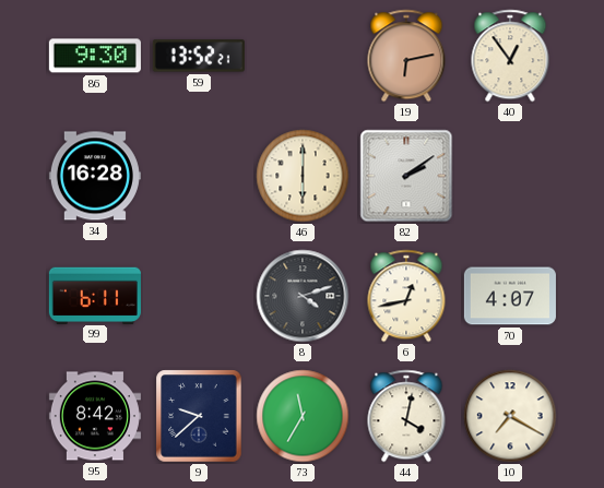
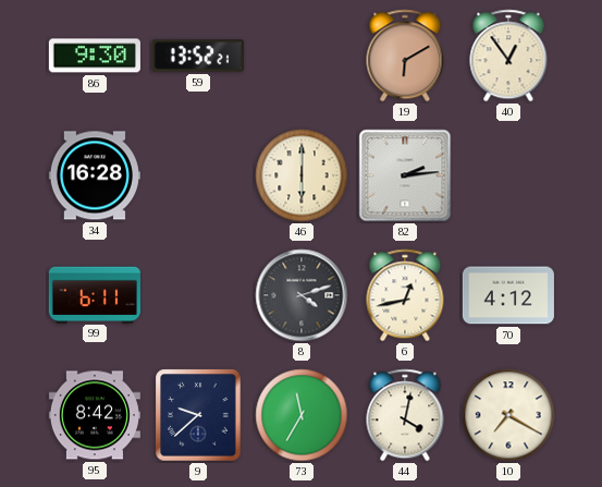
19: 6:13 -> 6:10 (405, 56)
82: 2:09 -> 2:14 (405, 175)
70: 4:07 -> 4:12 (508, 295)
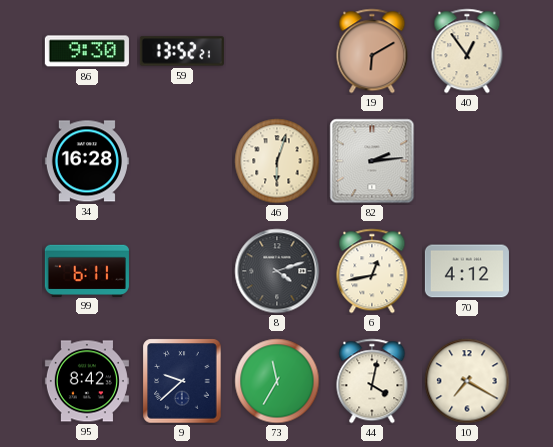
46: 6:00 -> 6:03 (277, 161)
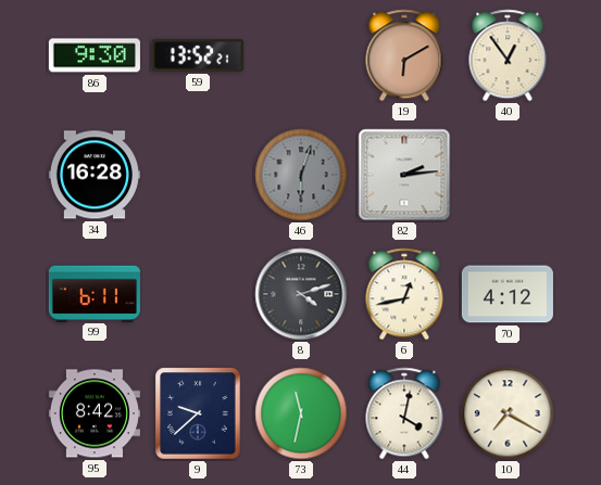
46 dial: cream -> grey (301, 175)
73: 11:35 -> 11:32 (301, 413)
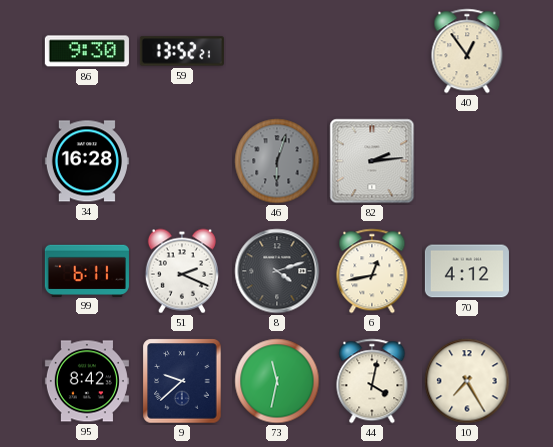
19: 6:10 -> none (404, 55)
51: none -> 2:19 (182, 271)
10: 7:20 -> 7:25 (467, 381)
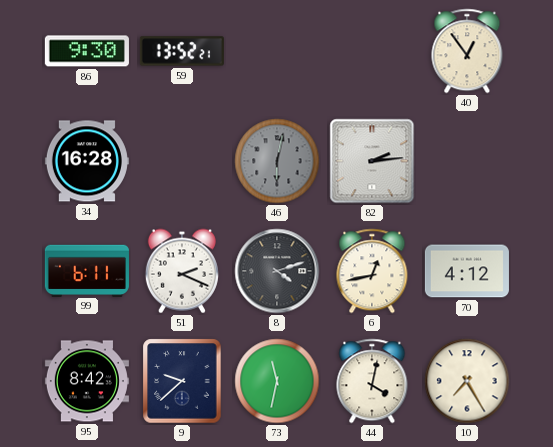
46: 6:03 -> 6:02 (277, 161)
